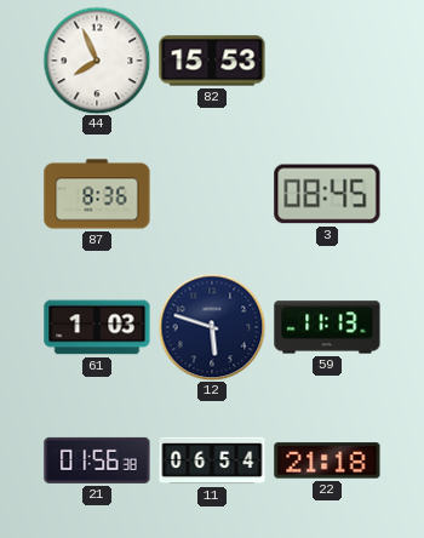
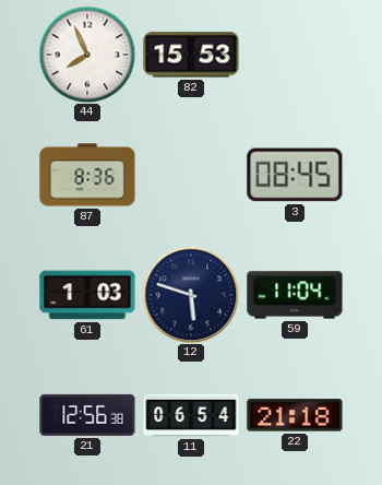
59: 11:13 -> 11:04 (295, 295)
21: 01:56 -> 12:56 (87, 415)
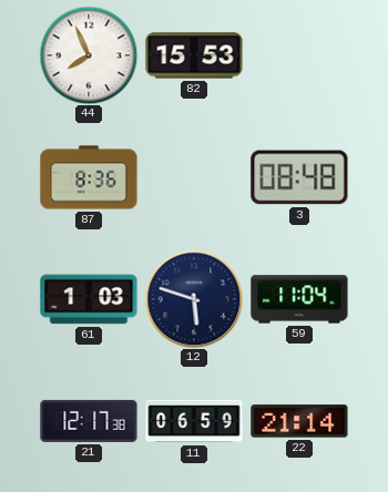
3: 08:45 -> 08:48 (299, 177)
21: 12:56 -> 12:17 (89, 421)
11: 06:54 -> 06:59 (194, 421)
22: 21:18 -> 21:14 (299, 421)
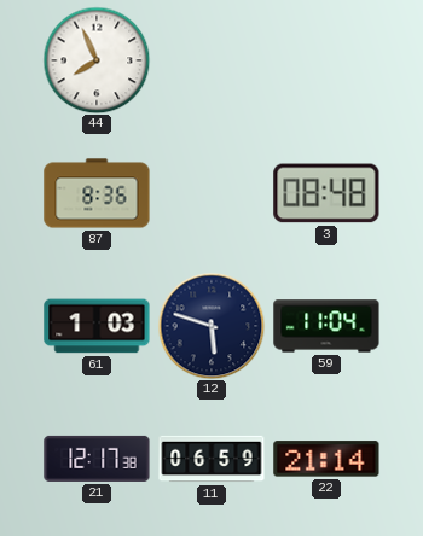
82: 15:53 -> none (194, 55)
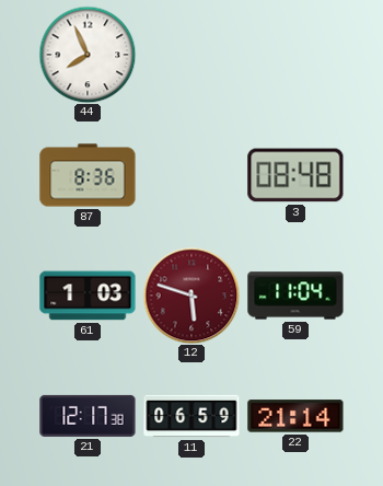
12 dial: navy -> burgundy (191, 296)
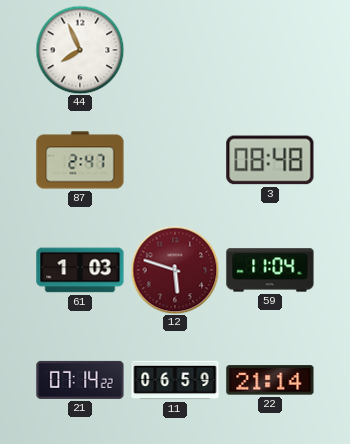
87: 8:36 -> 2:47 (80, 160)
21: 12:17 -> 07:14 (80, 380)
